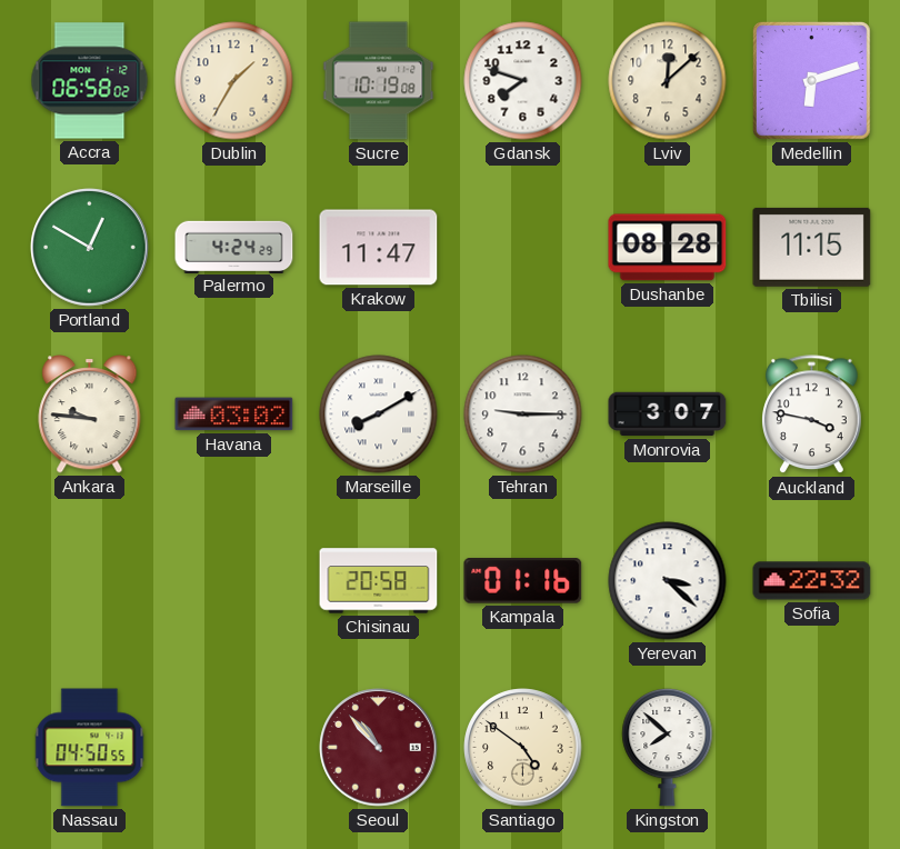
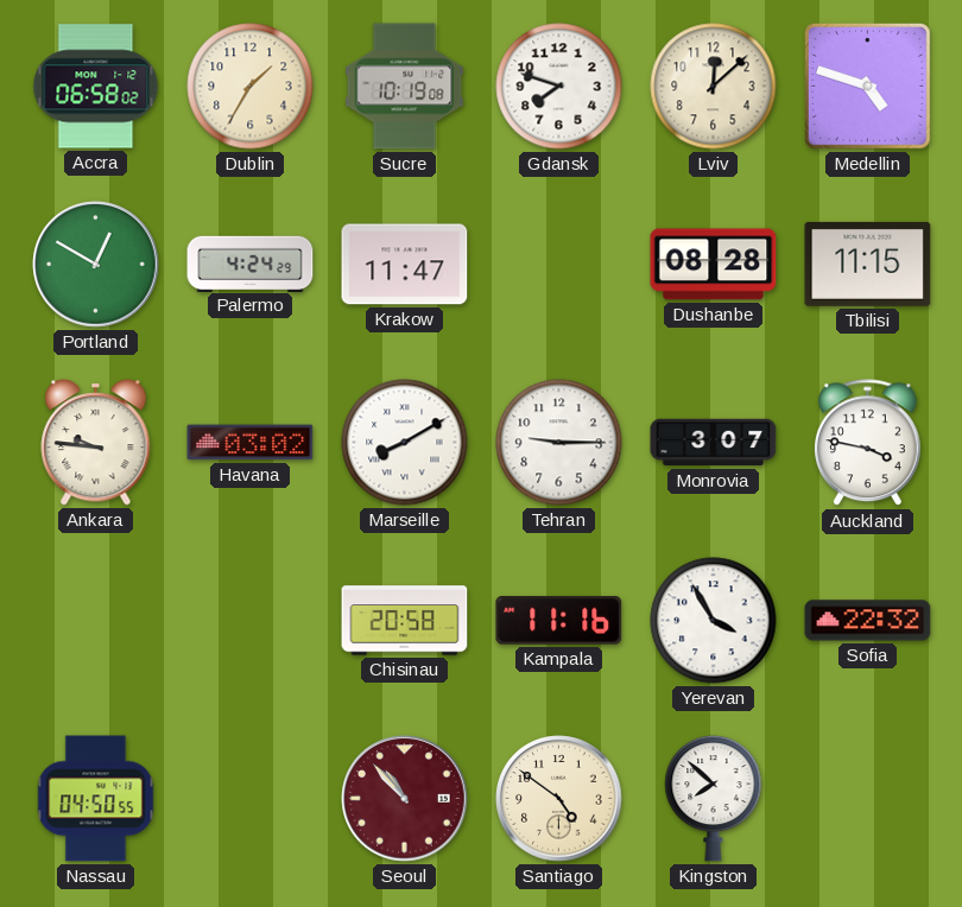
Medellin: 6:12 -> 4:48 (867, 85)
Kampala: 01:16 -> 11:16 (559, 621)
Yerevan: 3:22 -> 3:55 (714, 621)
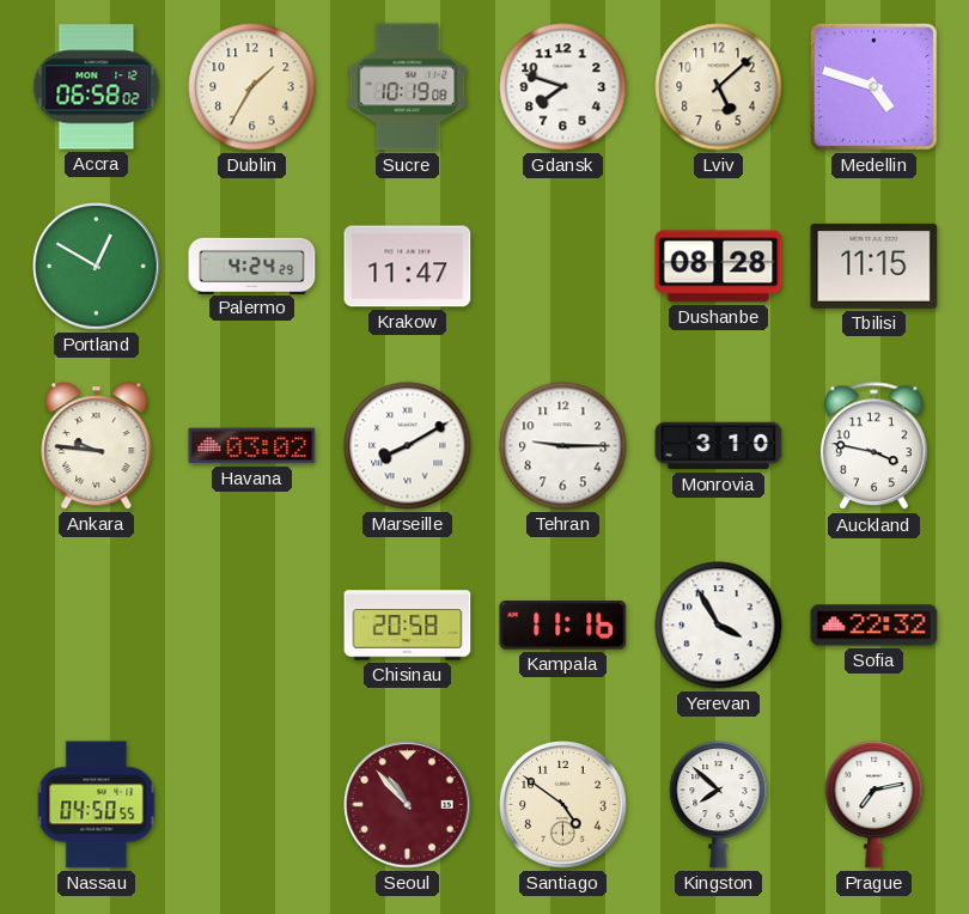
Lviv: 12:08 -> 5:08 (719, 87)
Monrovia: 3:07 -> 3:10 (719, 446)
Prague: none -> 7:13 (874, 804)
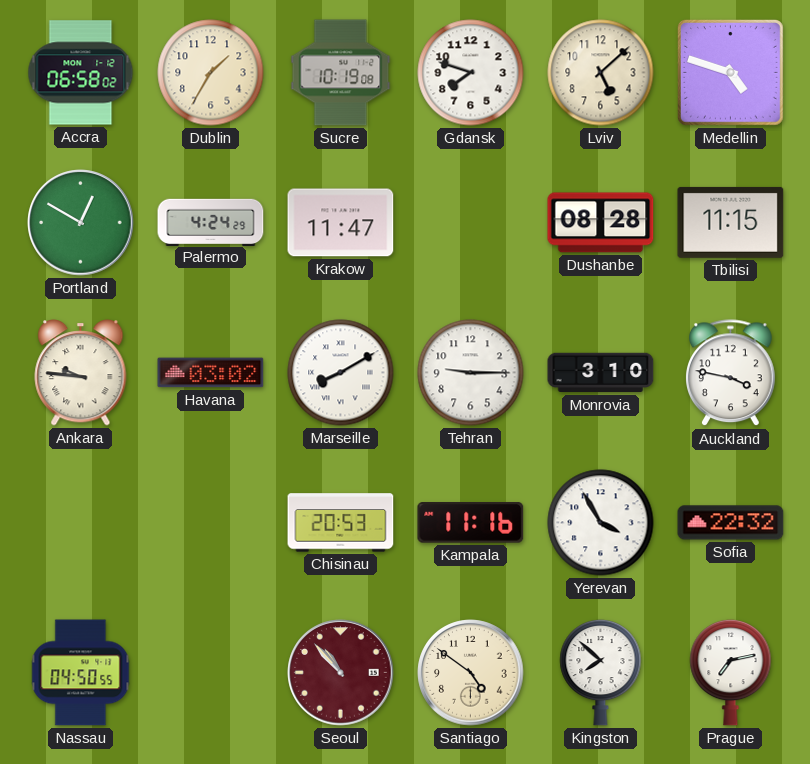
Chisinau: 20:58 -> 20:53 (341, 523)
